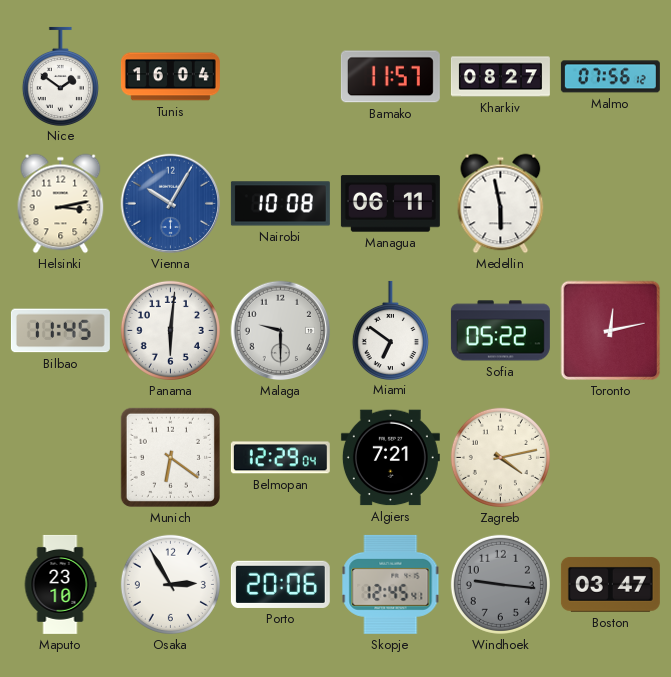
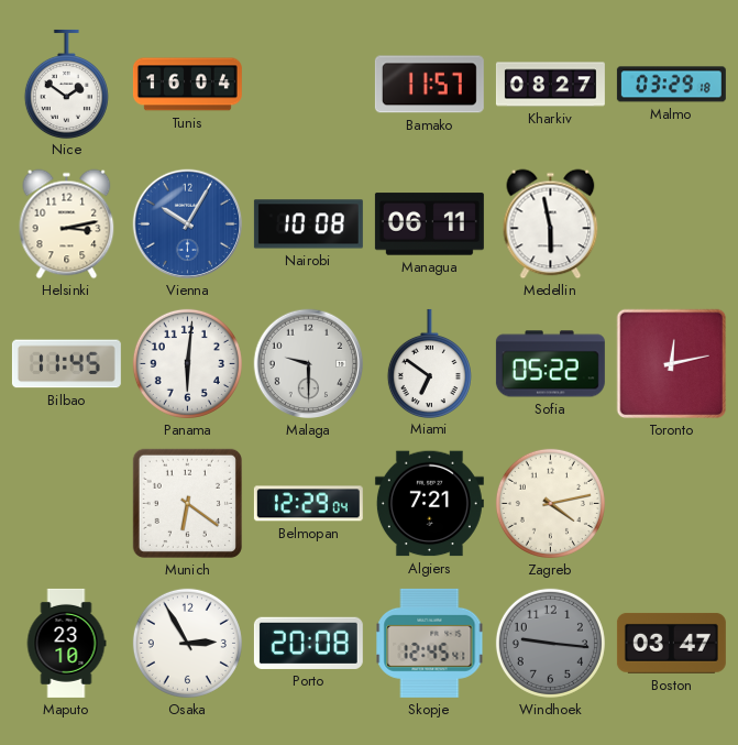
Malmo: 07:56 -> 03:29 (671, 85)
Porto: 20:06 -> 20:08 (308, 643)
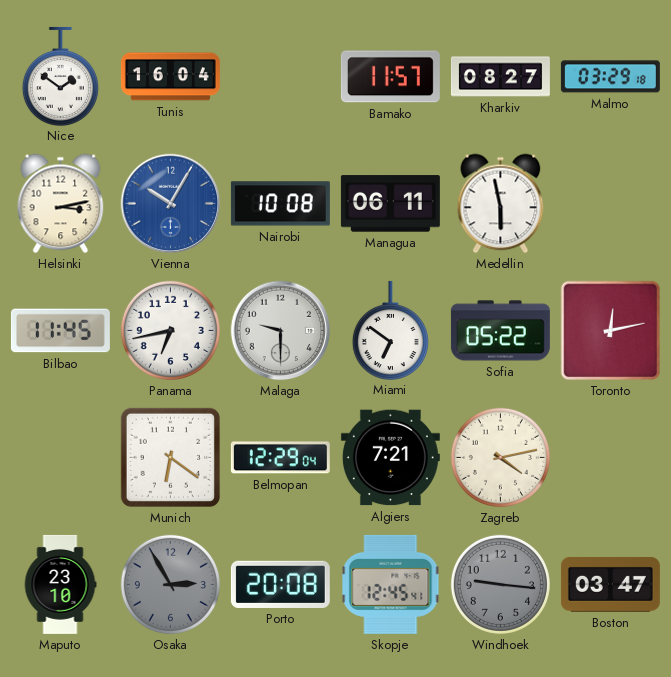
Panama: 6:01 -> 6:43 (170, 330)
Osaka dial: white -> grey (170, 584)
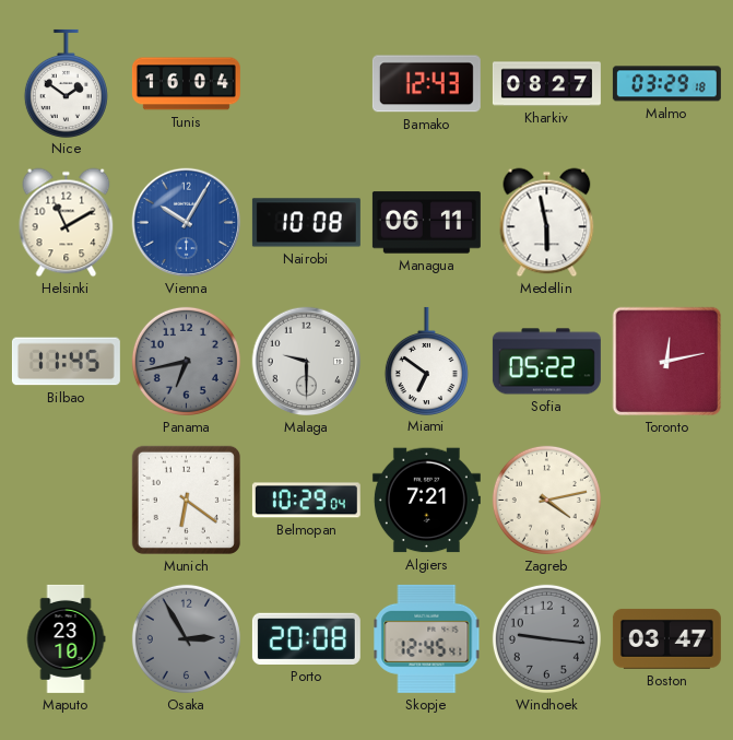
Bamako: 11:57 -> 12:43 (426, 84)
Helsinki: 3:13 -> 11:10 (67, 223)
Panama dial: white -> grey (186, 361)
Belmopan: 12:29 -> 10:29 (306, 501)
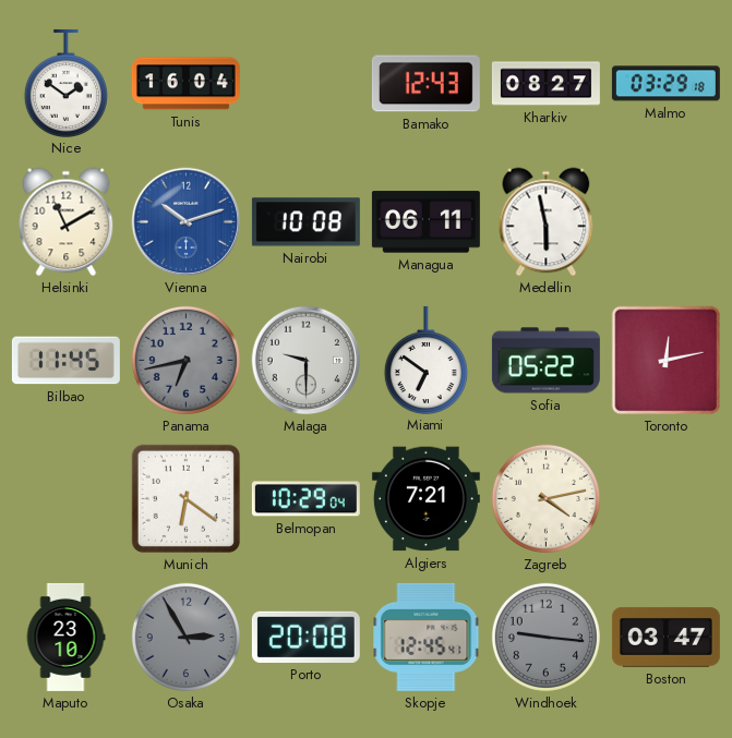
Vienna: 10:05 -> 10:12 (187, 222)
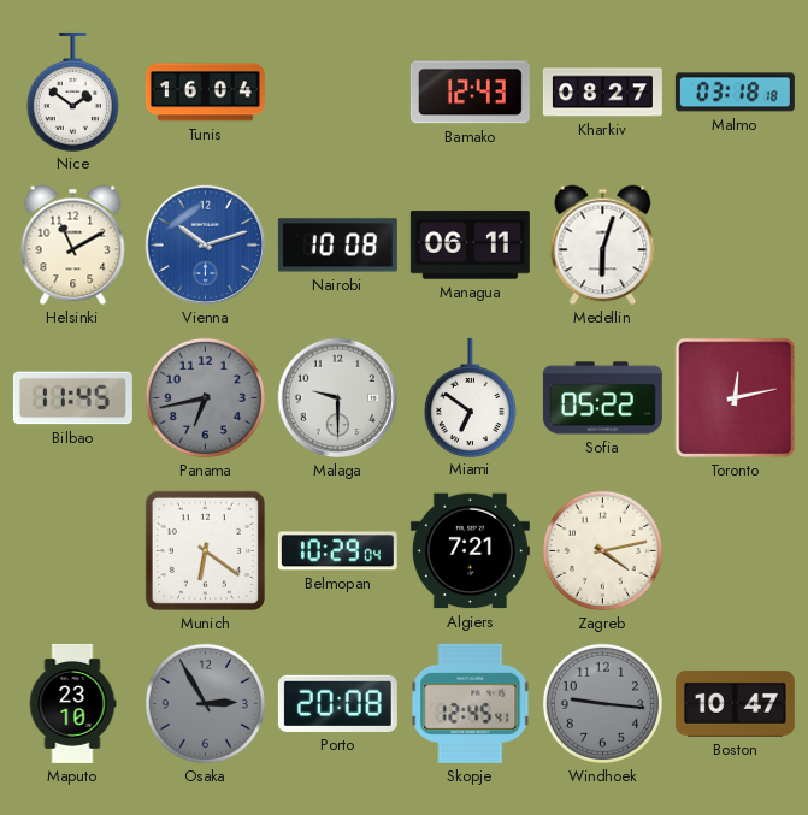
Malmo: 03:29 -> 03:18 (735, 93)
Medellin: 5:58 -> 6:03 (603, 246)
Boston: 03:47 -> 10:47 (735, 704)
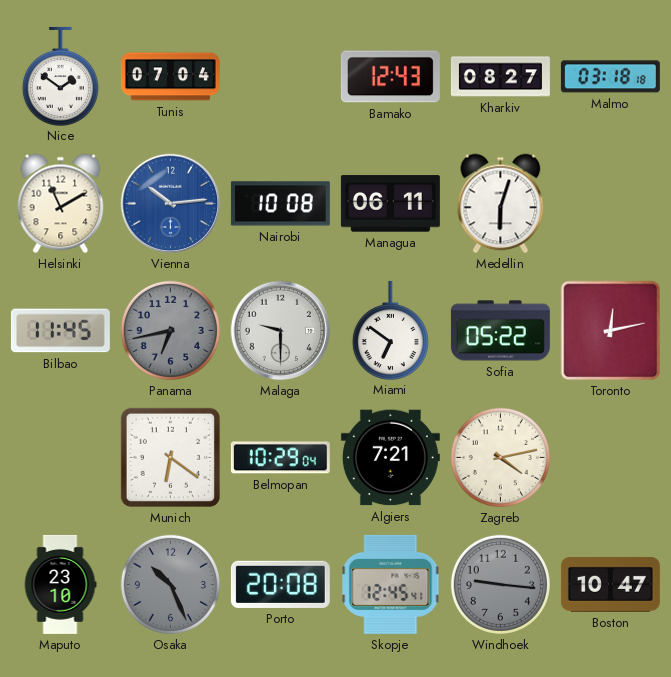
Tunis: 16:04 -> 07:04 (170, 77)
Vienna: 10:12 -> 10:14 (171, 204)
Osaka: 2:55 -> 10:26 (170, 584)
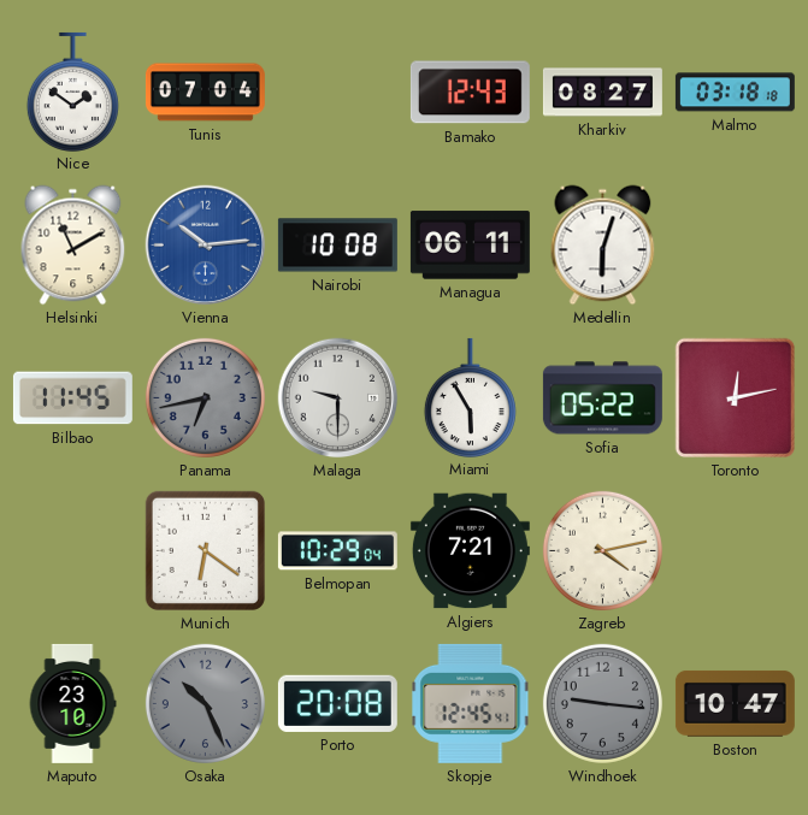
Miami: 6:51 -> 5:55 (470, 397)
